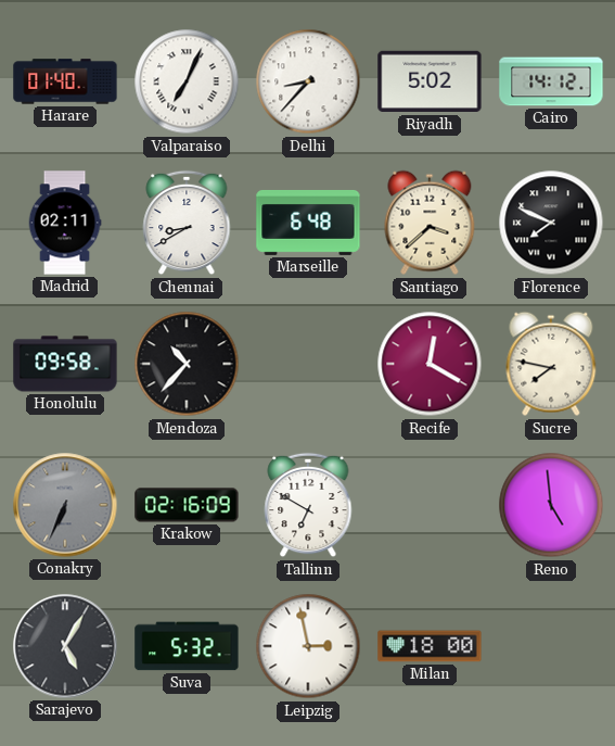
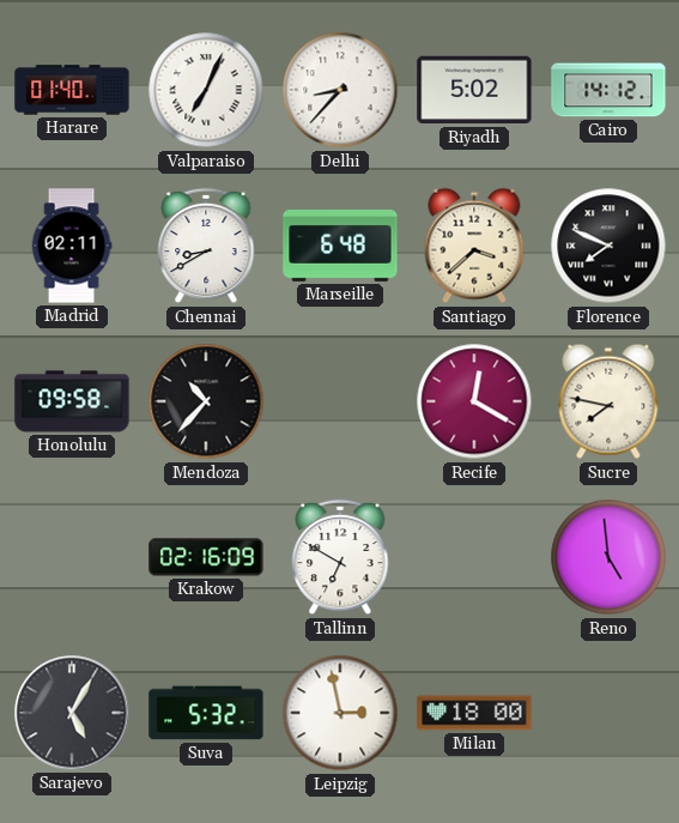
Conakry: 6:34 -> none (65, 505)
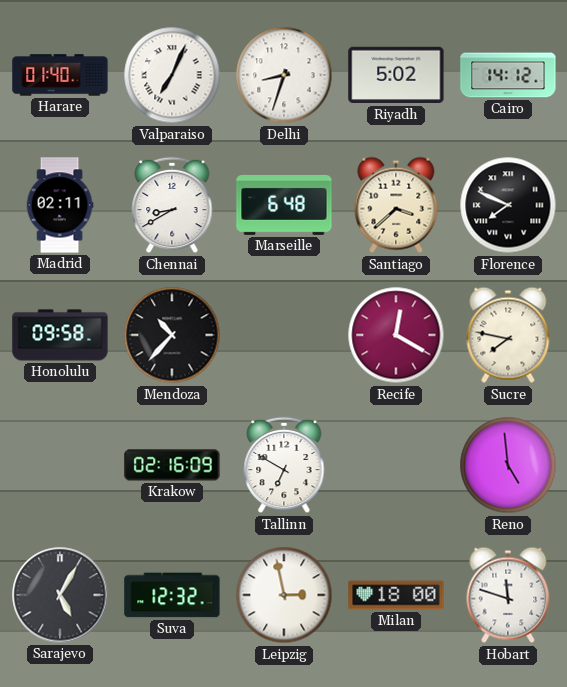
Delhi: 8:37 -> 8:33 (284, 75)
Suva: 5:32 -> 12:32 (172, 595)
Hobart: none -> 11:48 (508, 595)
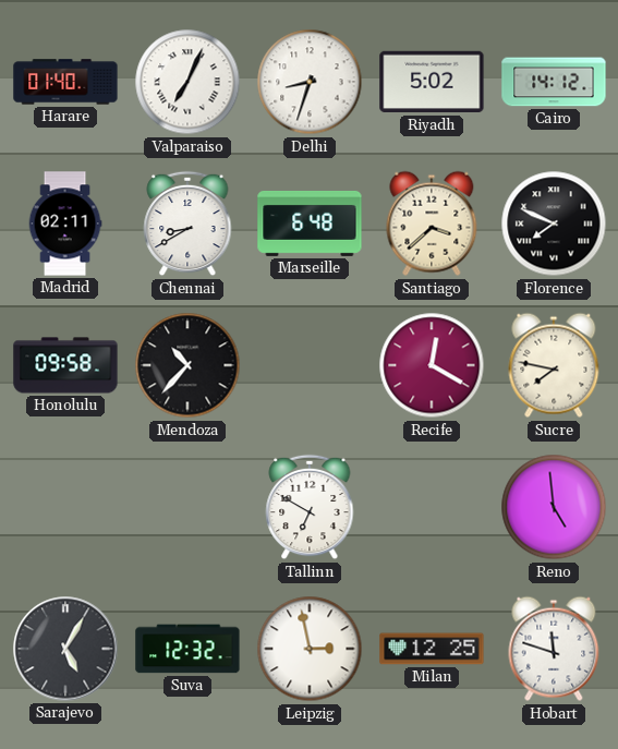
Krakow: 02:16 -> none (172, 465)
Milan: 18:00 -> 12:25 (432, 649)
